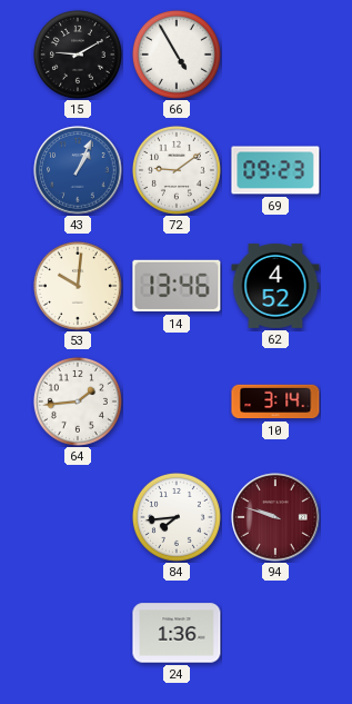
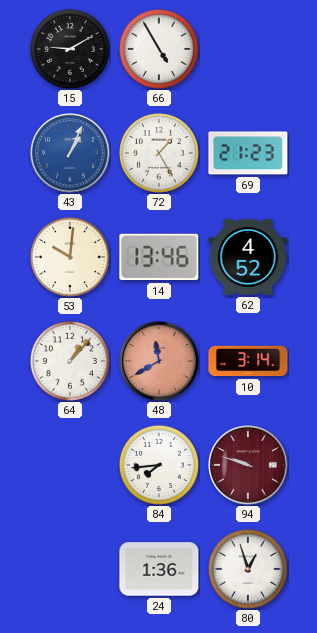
72: 9:09 -> 1:25 (159, 153)
69: 09:23 -> 21:23 (248, 153)
64: 1:44 -> 1:07 (70, 361)
48: none -> 11:40 (159, 361)
80: none -> 12:57 (248, 569)
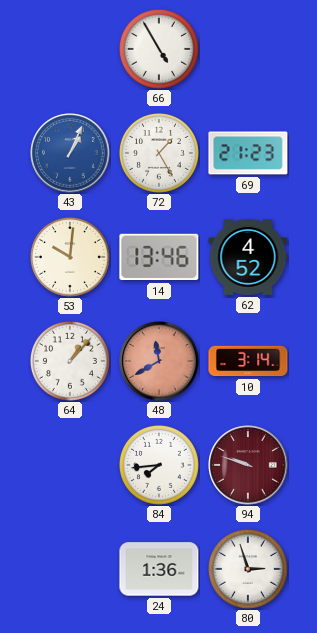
15: 9:10 -> none (70, 49)
80: 12:57 -> 2:57 (248, 569)
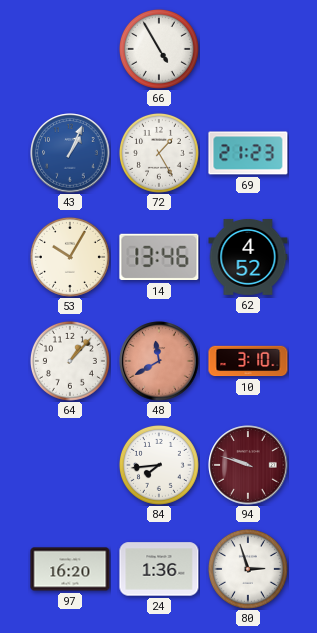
53: 10:01 -> 10:05 (70, 257)
10: 3:14 -> 3:10 (248, 361)
97: none -> 16:20 (70, 569)
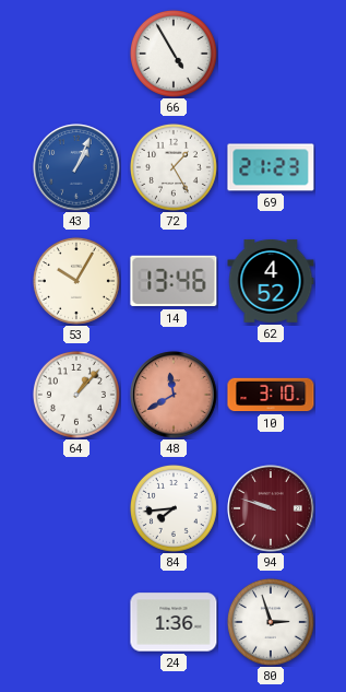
97: 16:20 -> none (70, 569)
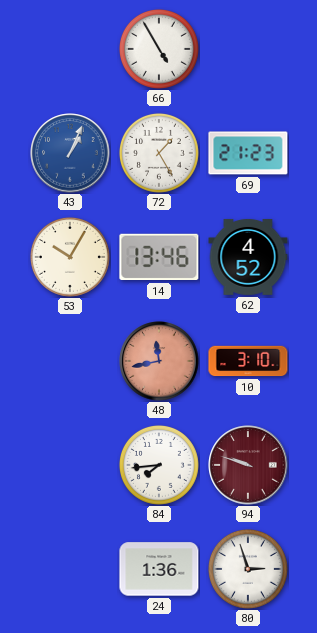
64: 1:07 -> none (76, 395)
48: 11:40 -> 11:43 (159, 361)
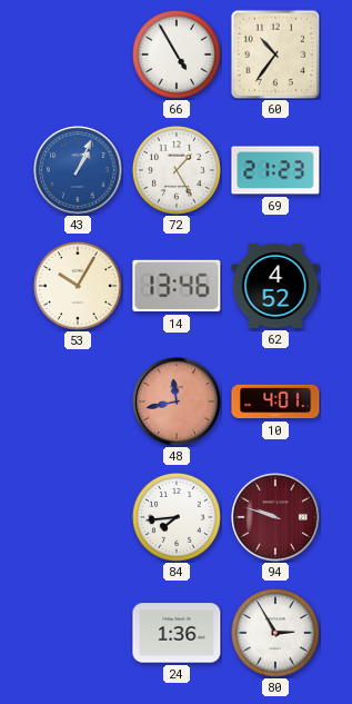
60: none -> 10:36 (275, 54)
10: 3:10 -> 4:01 (275, 401)
80: 2:57 -> 2:55 (275, 633)
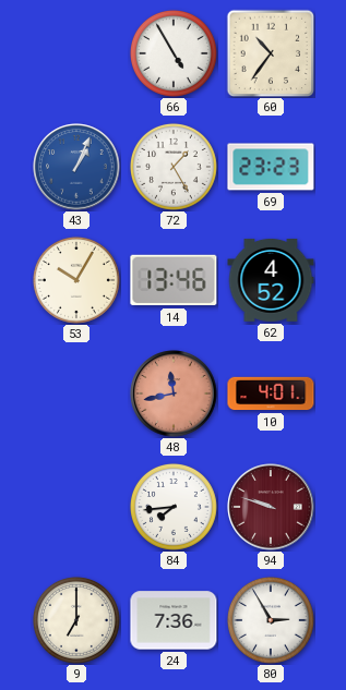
69: 21:23 -> 23:23 (271, 167)
9: none -> 7:00 (76, 620)
24: 1:36 -> 7:36 (174, 620)
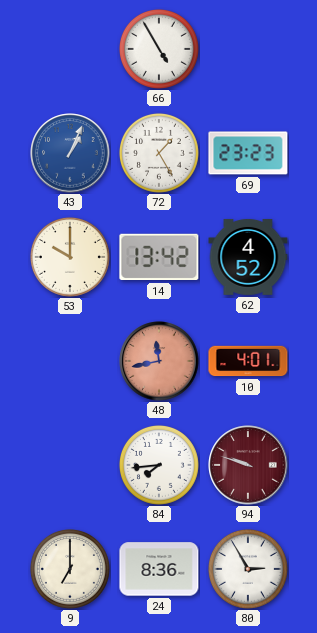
60: 10:36 -> none (271, 53)
53: 10:05 -> 10:00 (70, 257)
14: 13:46 -> 13:42 (159, 257)
24: 7:36 -> 8:36 (159, 569)
